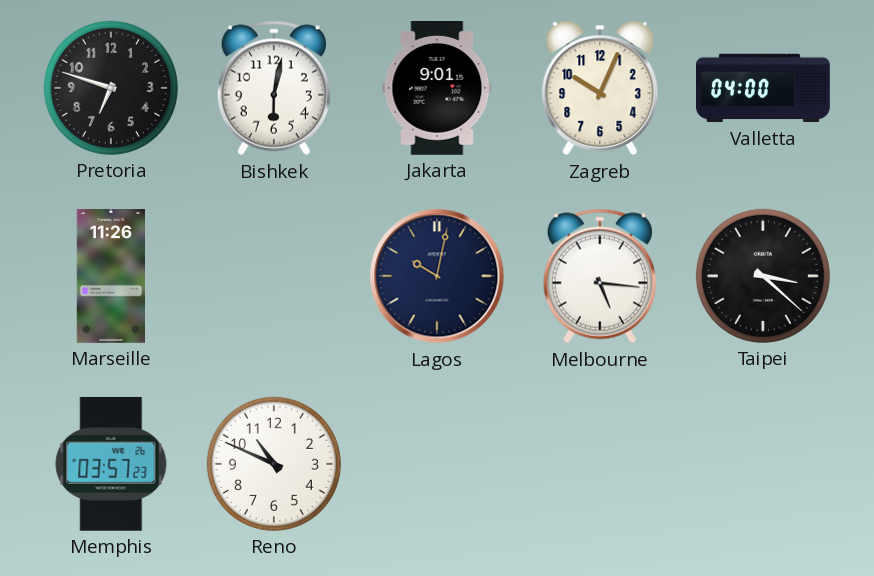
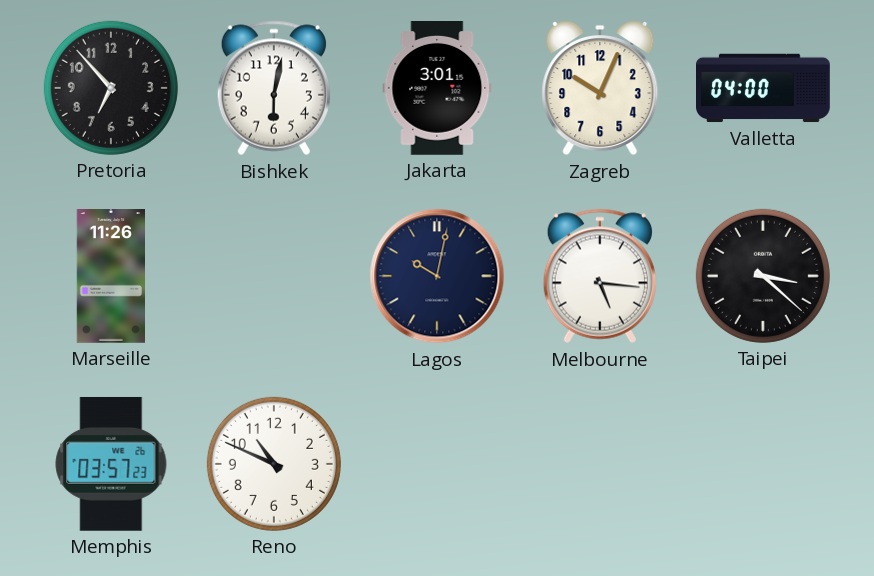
Pretoria: 6:48 -> 6:53 (111, 88)
Jakarta: 9:01 -> 3:01 (437, 89)
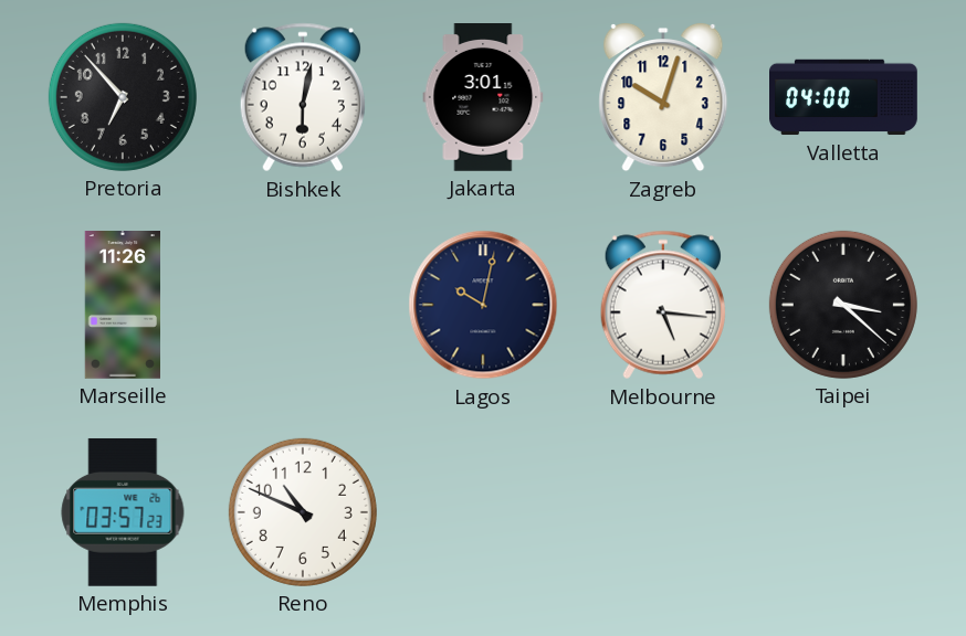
Zagreb: 10:04 -> 10:03 (663, 97)
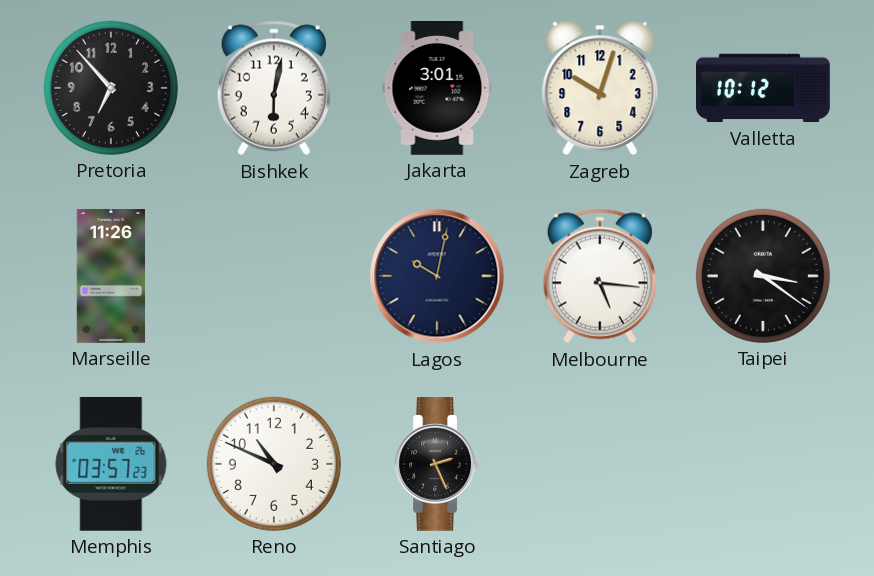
Valletta: 04:00 -> 10:12 (763, 88)
Taipei: 3:22 -> 3:21 (763, 276)
Santiago: none -> 2:26 (437, 465)
